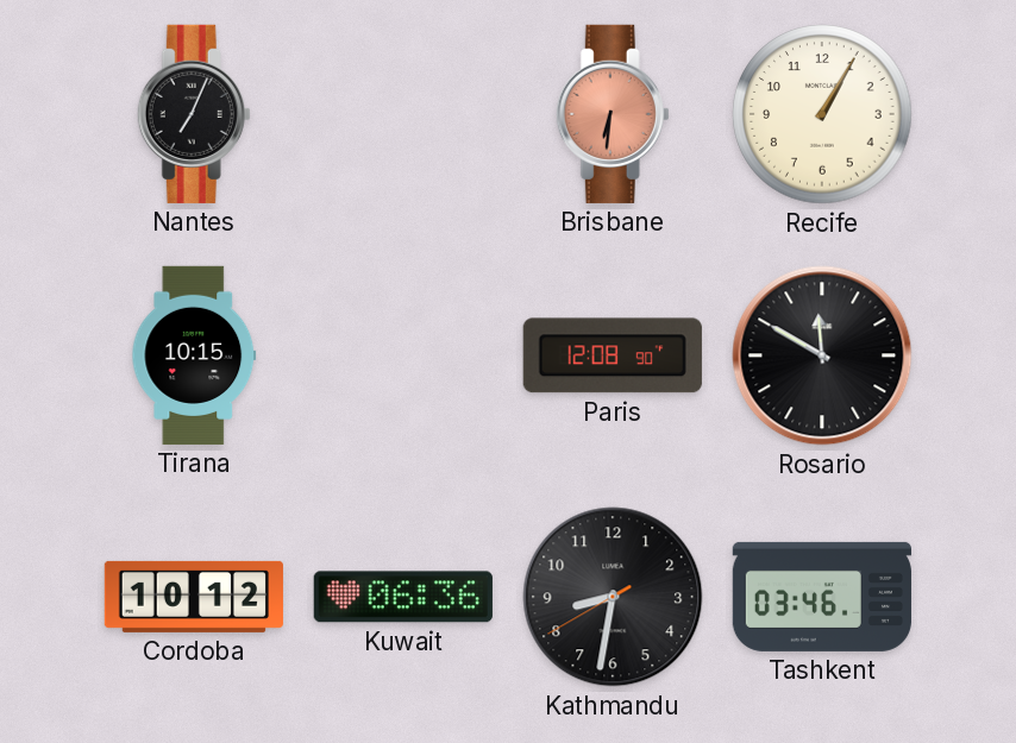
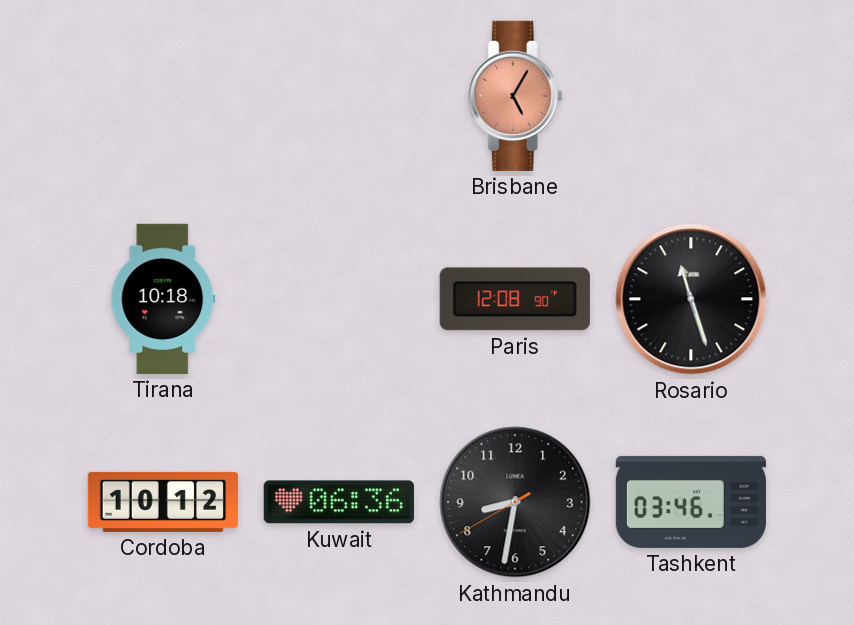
Nantes: 7:04 -> none (194, 114)
Brisbane: 6:31 -> 5:05 (515, 96)
Recife: 1:05 -> none (822, 114)
Tirana: 10:15 -> 10:18 (163, 299)
Rosario: 11:50 -> 11:27 (691, 299)
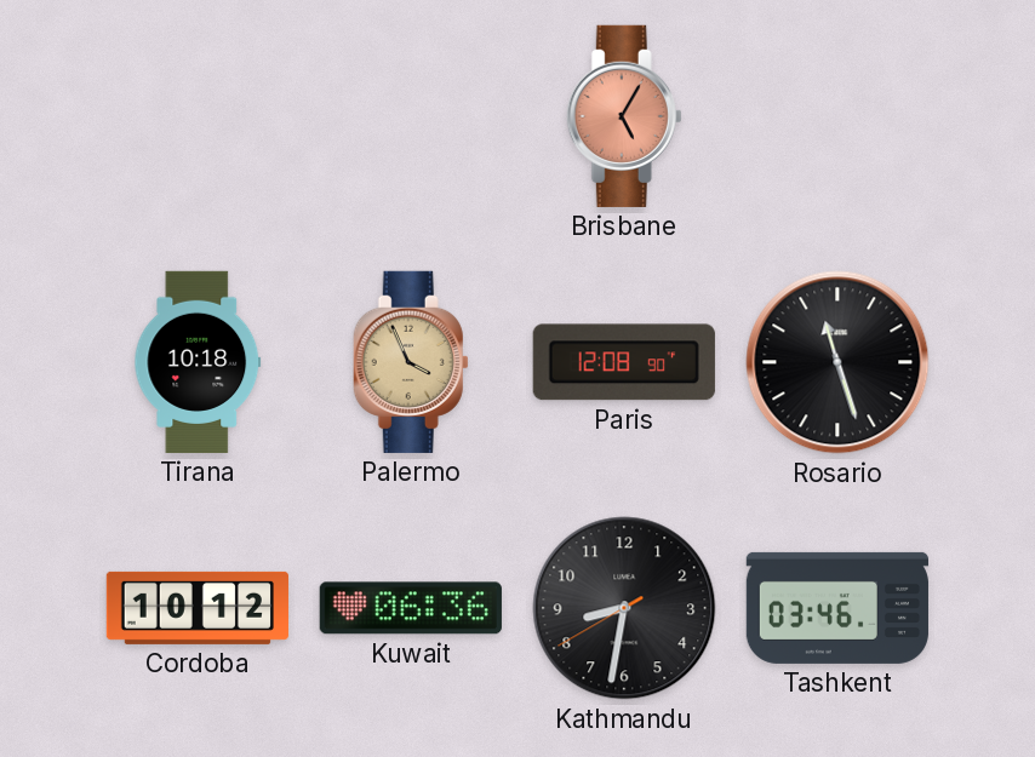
Palermo: none -> 3:56 (411, 362)
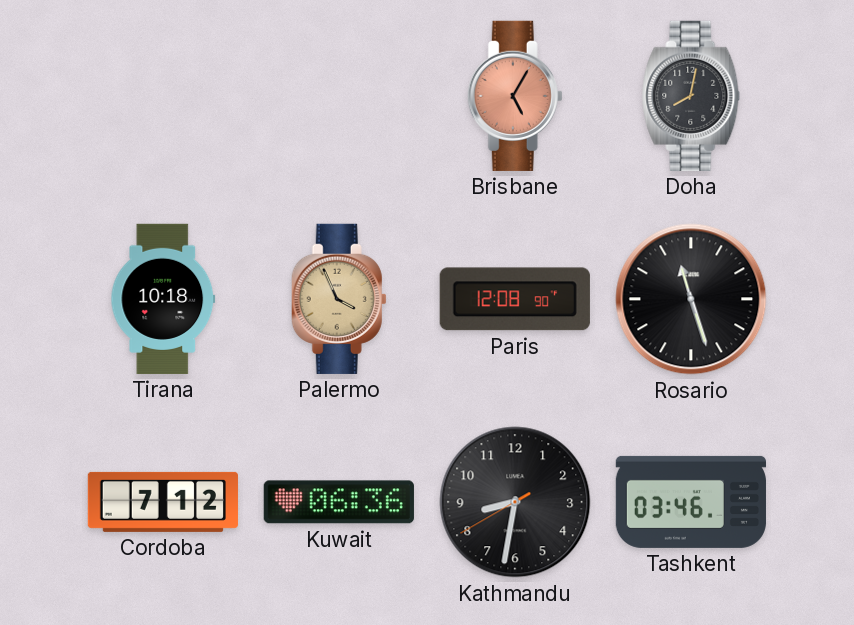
Doha: none -> 8:02 (691, 96)
Cordoba: 10:12 -> 7:12 (162, 502)
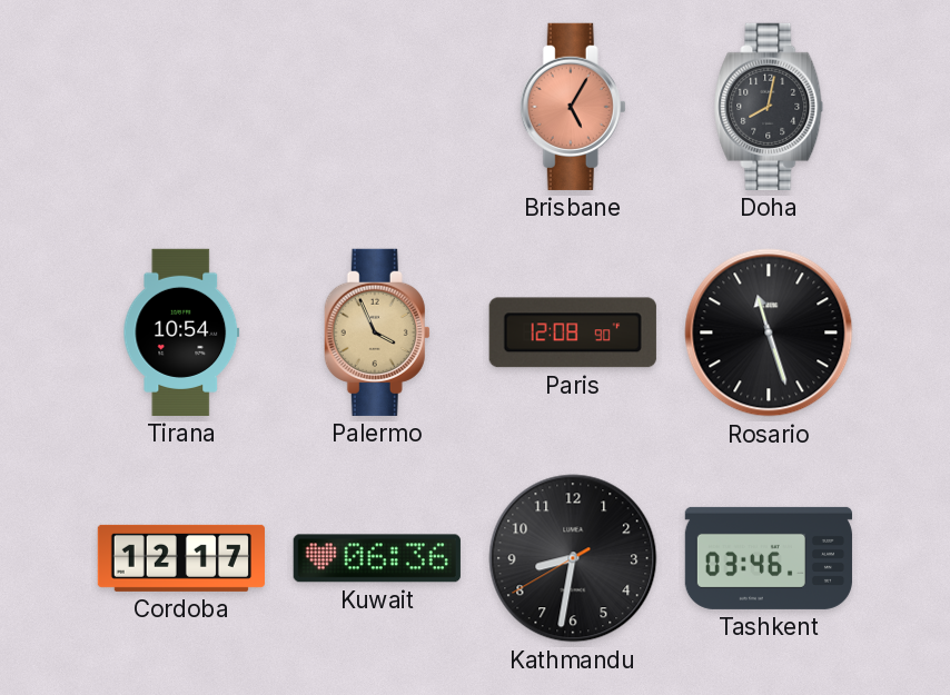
Tirana: 10:18 -> 10:54 (181, 332)
Cordoba: 7:12 -> 12:17 (180, 558)
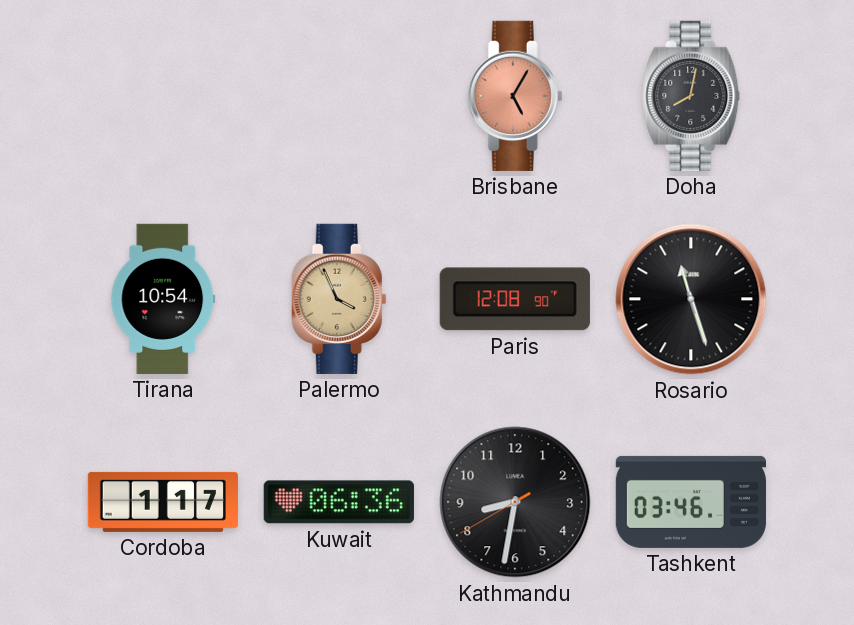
Cordoba: 12:17 -> 1:17 (162, 502)
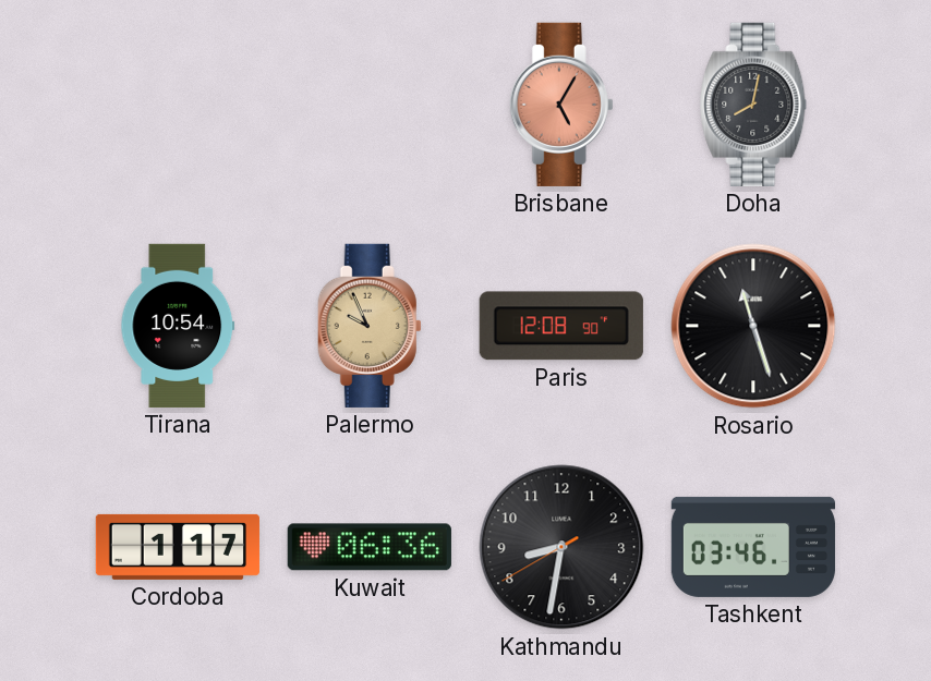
Palermo: 3:56 -> 9:56 (370, 326)
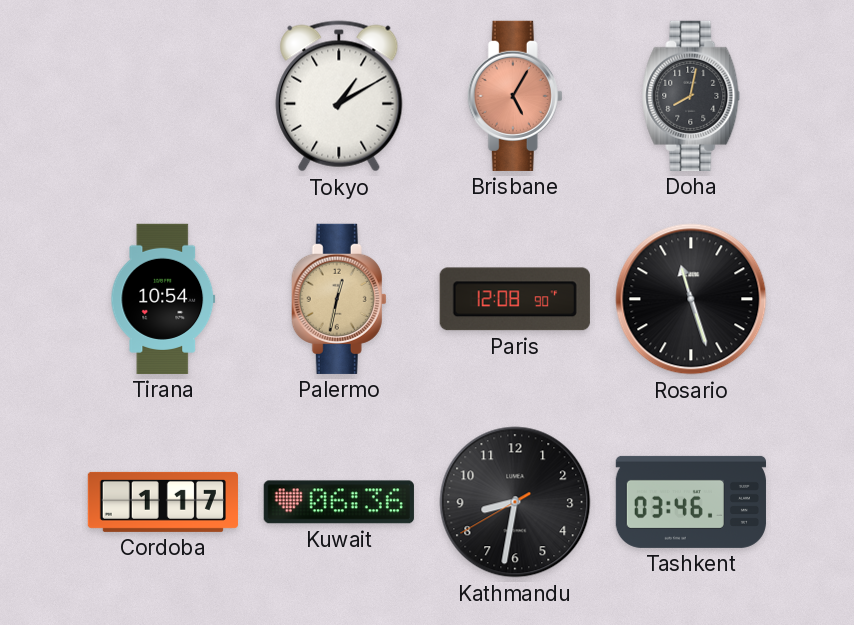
Tokyo: none -> 1:10 (339, 96)
Palermo: 9:56 -> 12:32 (339, 299)
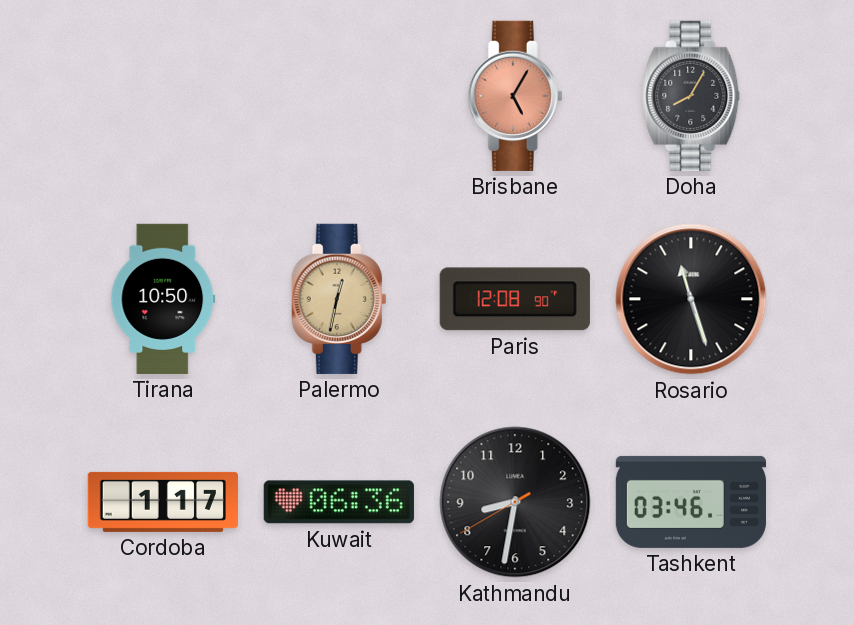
Tokyo: 1:10 -> none (339, 96)
Doha: 8:02 -> 8:05 (691, 96)
Tirana: 10:54 -> 10:50 (163, 299)
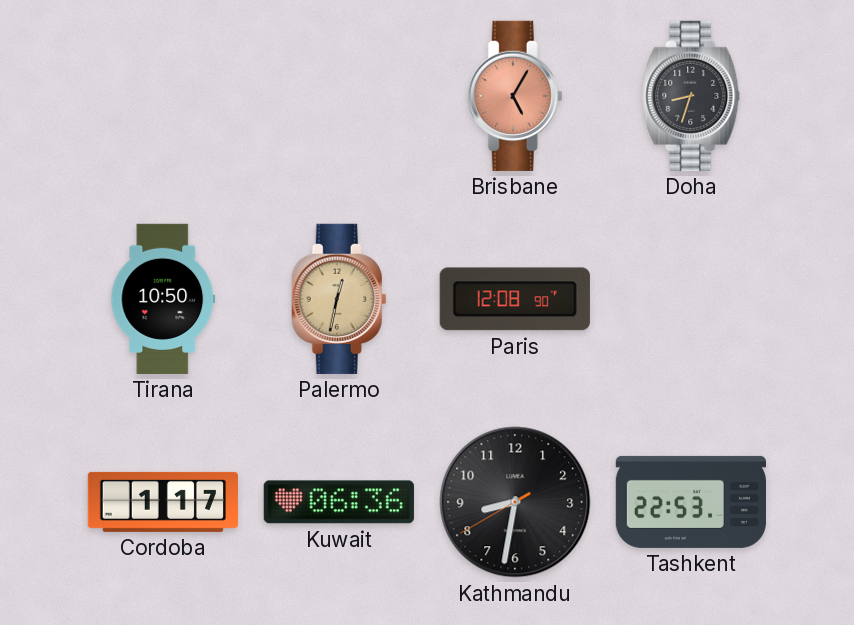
Doha: 8:05 -> 8:33 (691, 96)
Rosario: 11:27 -> none (691, 299)
Tashkent: 03:46 -> 22:53 (690, 502)
